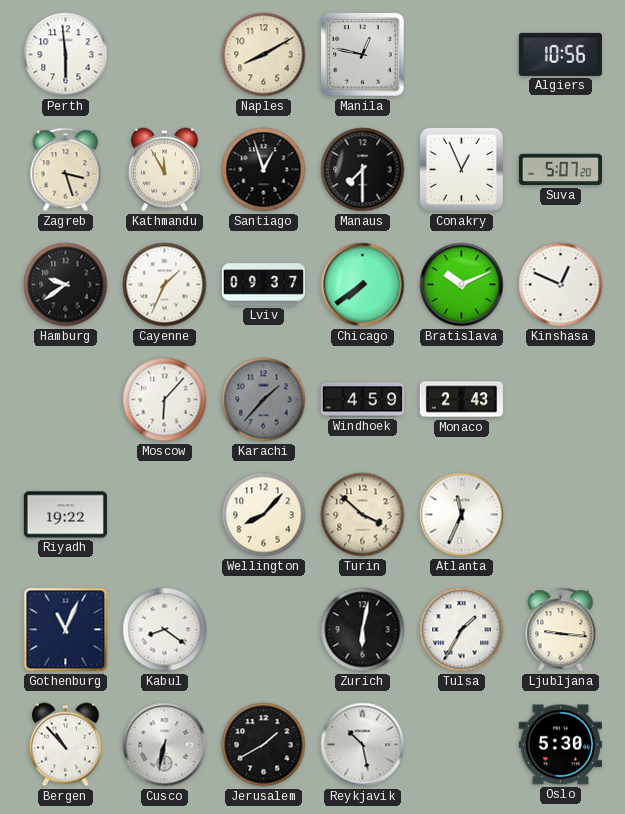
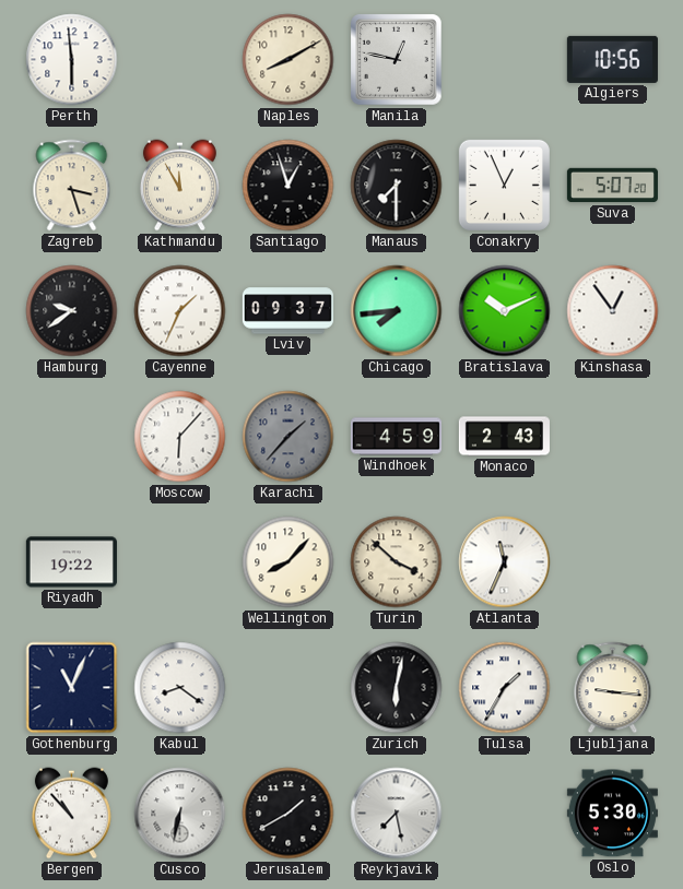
Chicago: 7:39 -> 7:44 (397, 311)
Kinshasa: 12:49 -> 12:54 (613, 311)
Reykjavik: 10:28 -> 7:28 (397, 814)
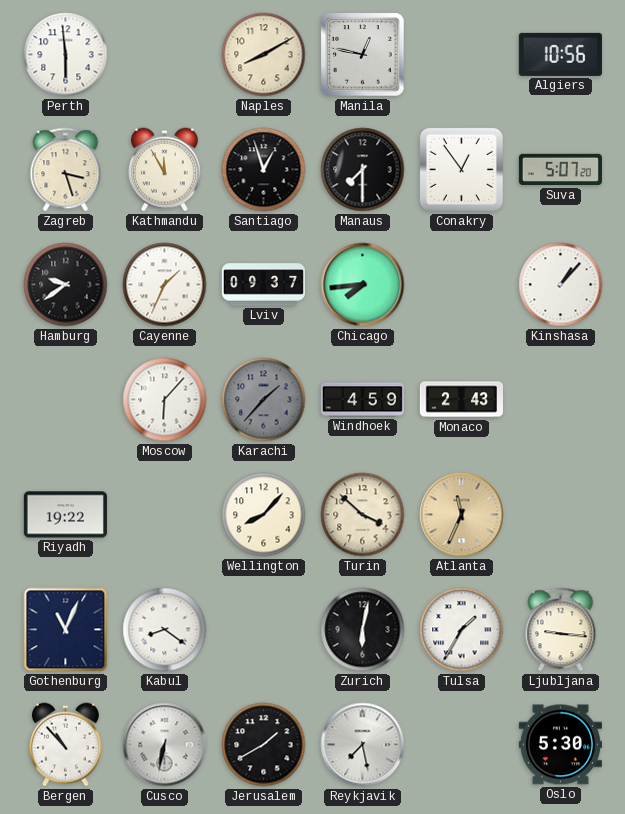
Conakry: 12:56 -> 12:54 (461, 169)
Bratislava: 10:11 -> none (505, 311)
Kinshasa: 12:54 -> 1:07 (561, 285)
Atlanta dial: white -> champagne (462, 515)
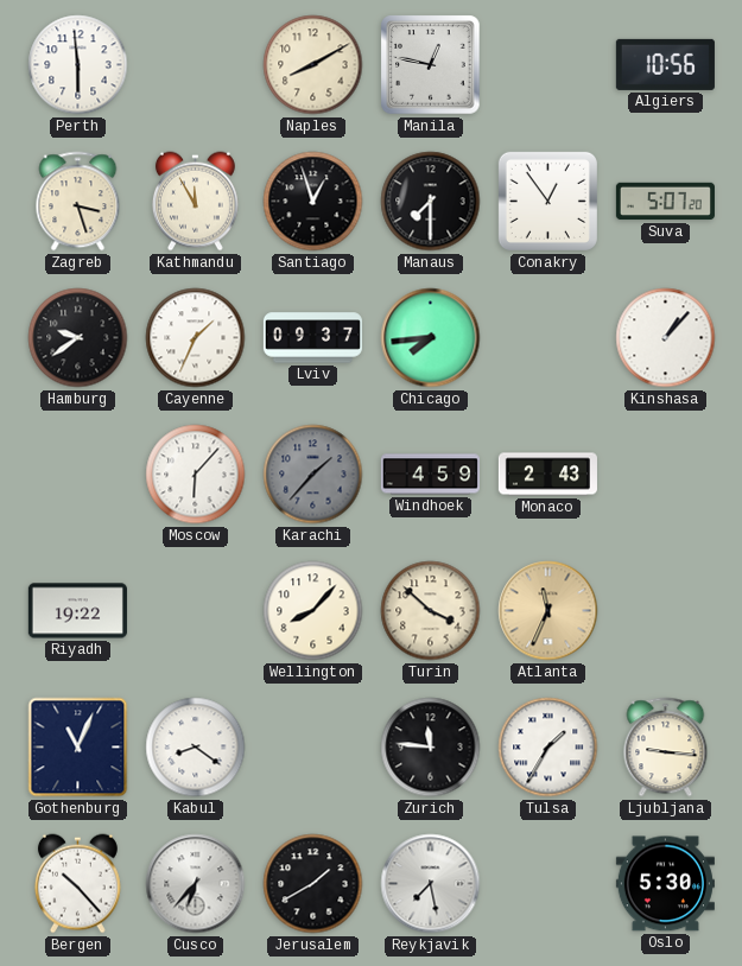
Zurich: 6:02 -> 11:46 (431, 748)
Bergen: 10:53 -> 10:23 (77, 884)
Cusco: 6:32 -> 6:37 (196, 884)
